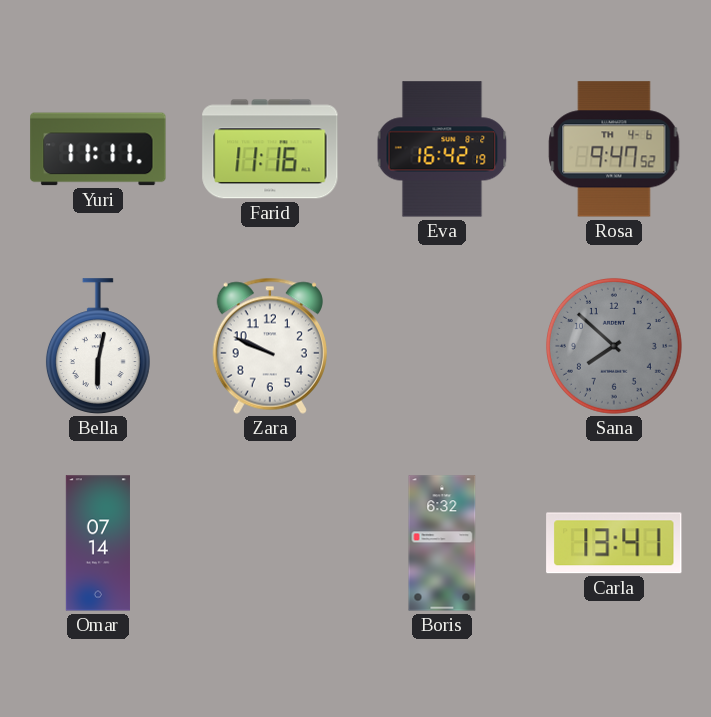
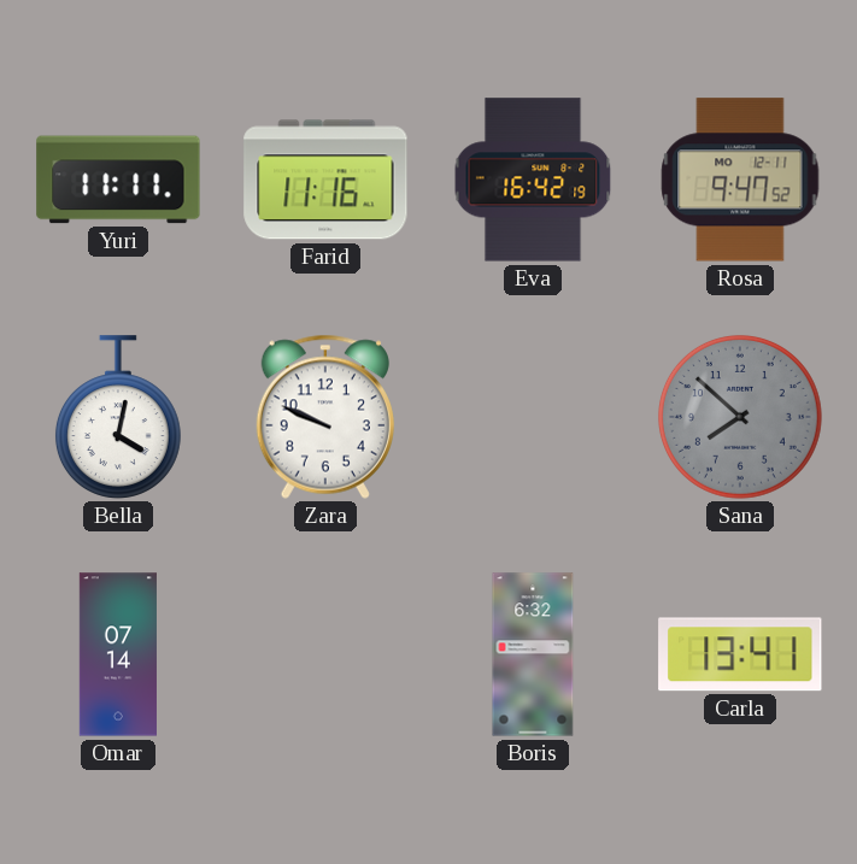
Rosa date: TH 4-6 -> MO 12-11 (740, 180)
Bella: 6:02 -> 4:02 (118, 417)
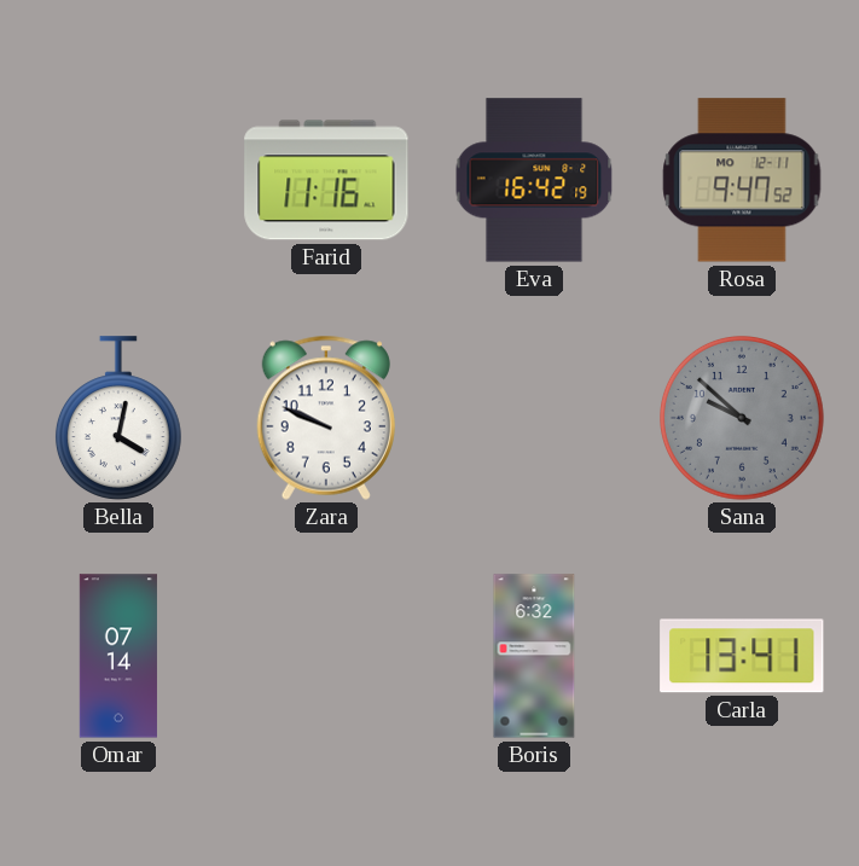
Yuri: 11:11 -> none (118, 180)
Sana: 7:52 -> 9:52 (742, 418)
